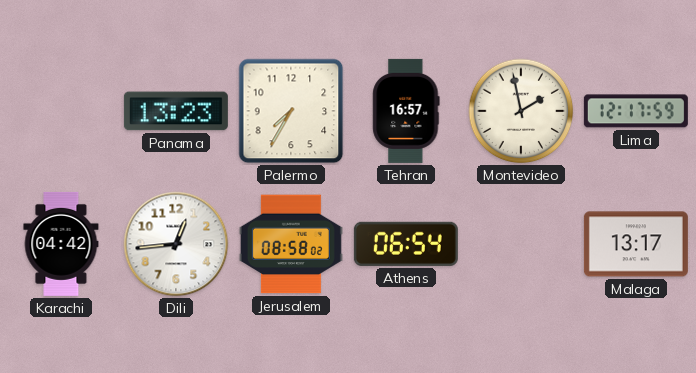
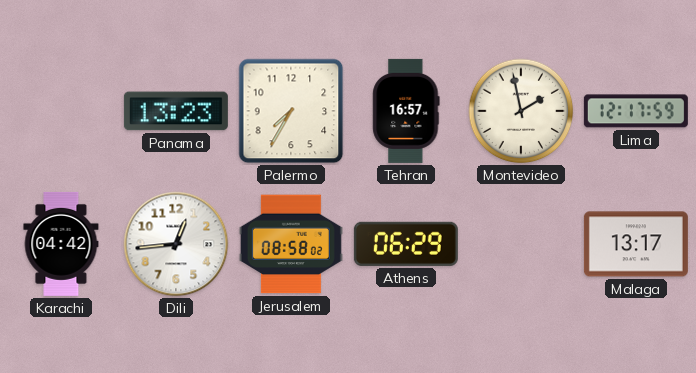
Athens: 06:54 -> 06:29 (406, 244)
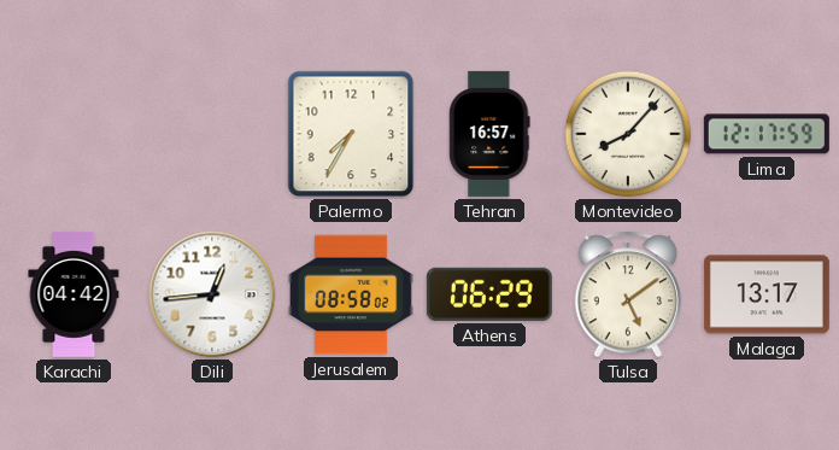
Panama: 13:23 -> none (176, 111)
Montevideo: 1:58 -> 8:07 (628, 134)
Tulsa: none -> 5:09 (627, 294)
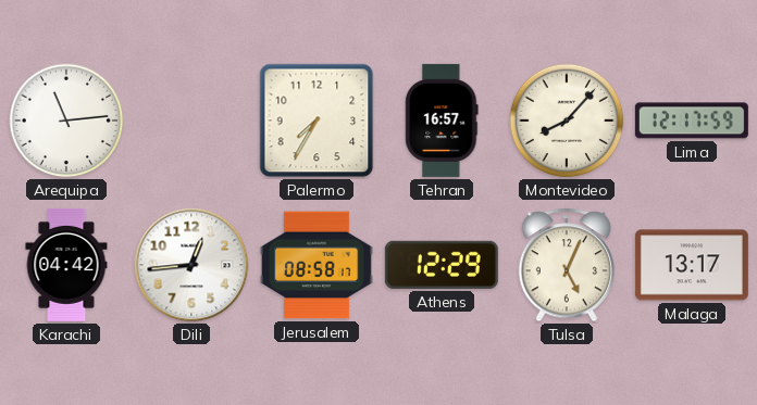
Arequipa: none -> 11:14 (66, 121)
Jerusalem: 08:58:02 -> 08:58:17 (317, 265)
Athens: 06:29 -> 12:29 (442, 265)
Tulsa: 5:09 -> 5:04 (566, 265)
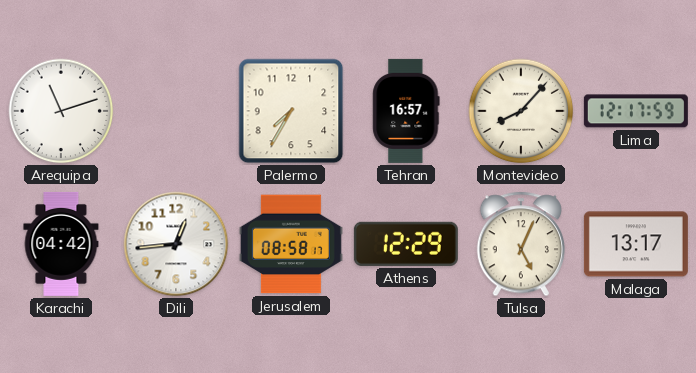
Arequipa: 11:14 -> 11:12 (61, 111)
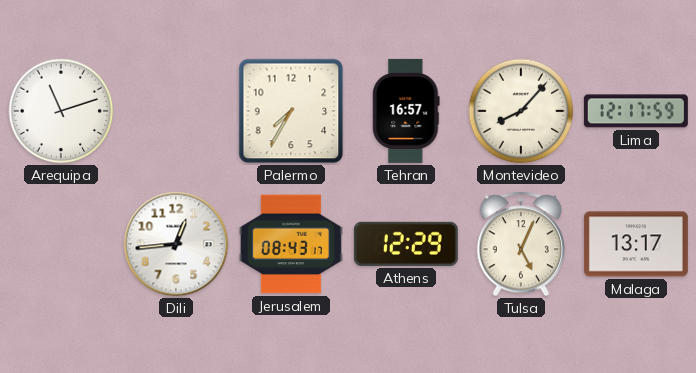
Karachi: 04:42 -> none (61, 244)
Jerusalem: 08:58 -> 08:43 (291, 244)
